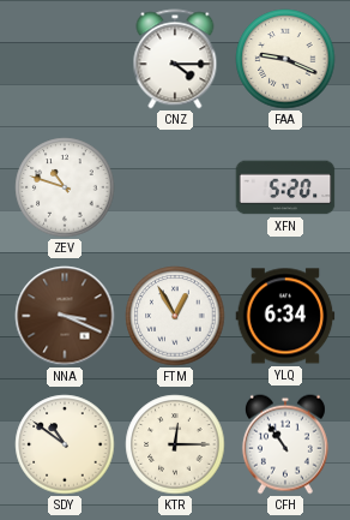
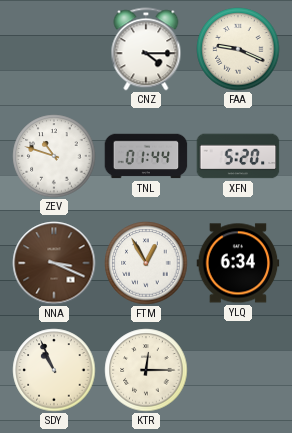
TNL: none -> 01:44 (146, 156)
SDY: 10:51 -> 10:56 (54, 370)
CFH: 10:54 -> none (285, 444)
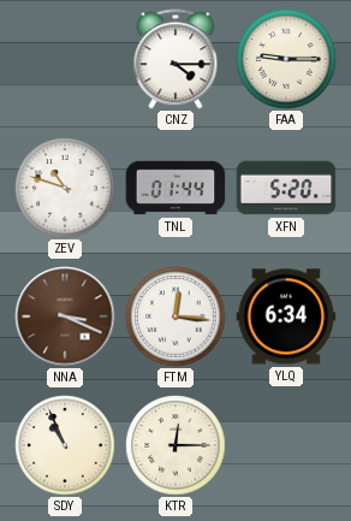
FAA: 9:19 -> 9:15 (286, 59)
FTM: 12:55 -> 12:16 (175, 316)
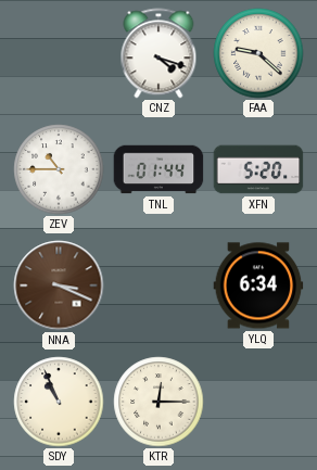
CNZ: 4:15 -> 4:18 (158, 53)
FAA: 9:15 -> 9:22 (258, 53)
ZEV: 10:48 -> 10:45 (59, 169)
FTM: 12:16 -> none (175, 316)
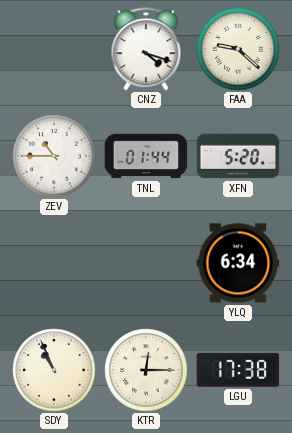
NNA: 3:19 -> none (59, 285)
LGU: none -> 17:38 (238, 370)
